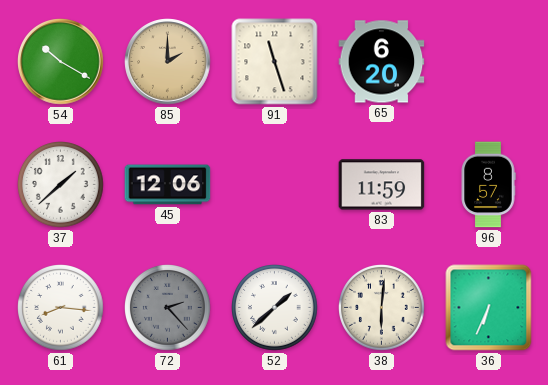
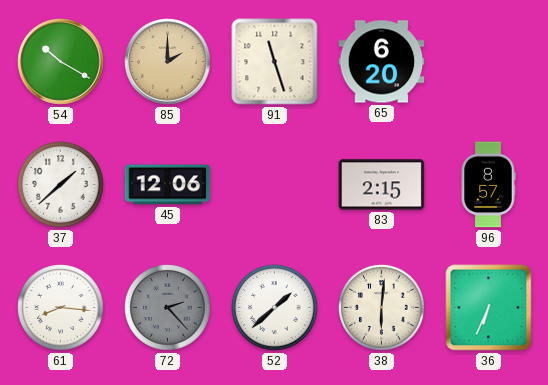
83: 11:59 -> 2:15 (382, 185)
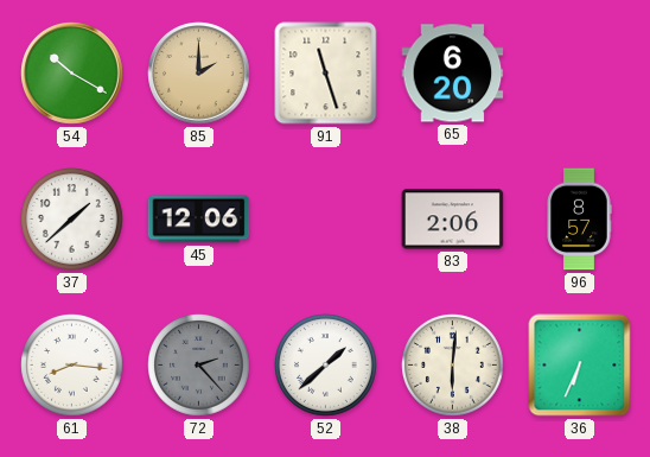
83: 2:15 -> 2:06 (453, 220)
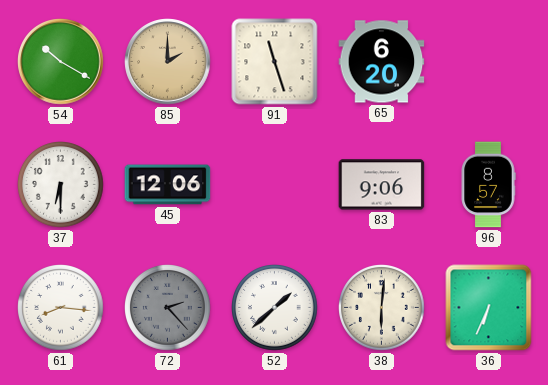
37: 1:38 -> 6:30 (61, 185)
83: 2:06 -> 9:06 (382, 185)
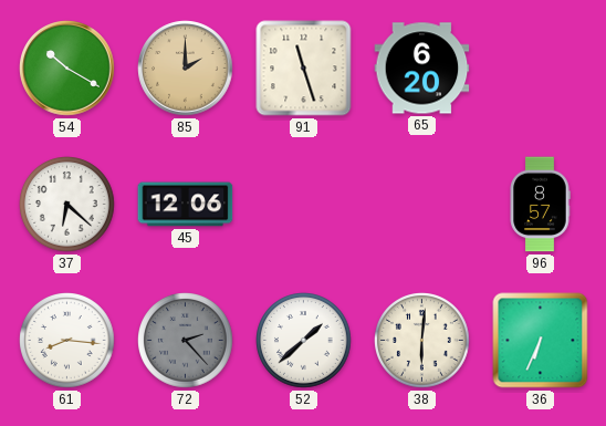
37: 6:30 -> 6:22 (67, 205)
83: 9:06 -> none (382, 185)
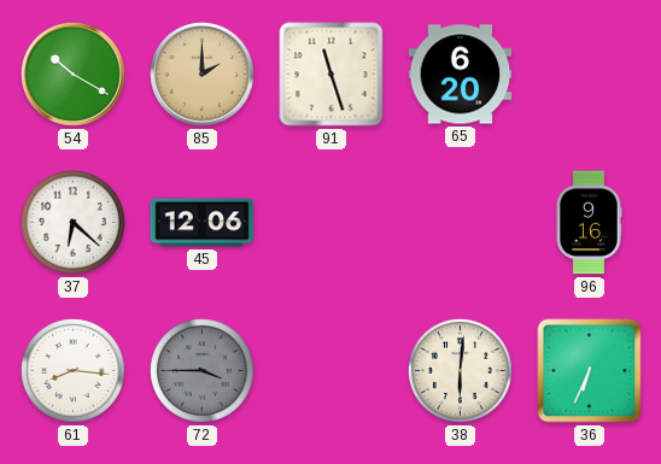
96: 8:57 -> 9:16 (589, 223)
72: 2:23 -> 3:45 (203, 371)
52: 1:38 -> none (304, 341)
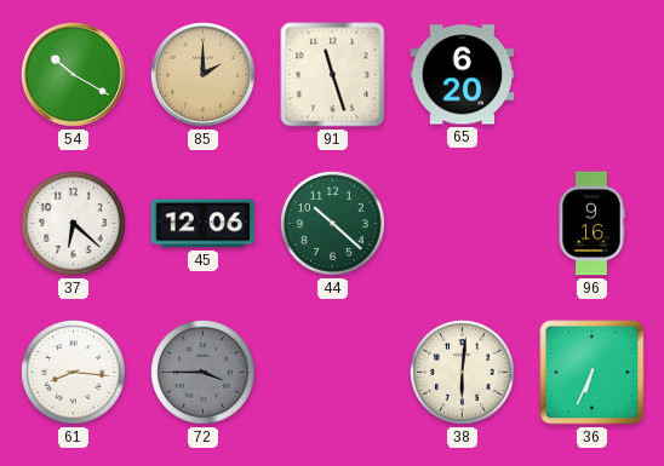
44: none -> 10:22 (333, 224)
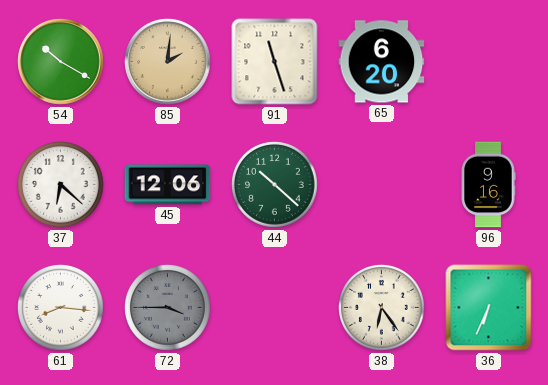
85: 2:00 -> 2:01 (168, 62)
38: 6:01 -> 6:24 (382, 308)
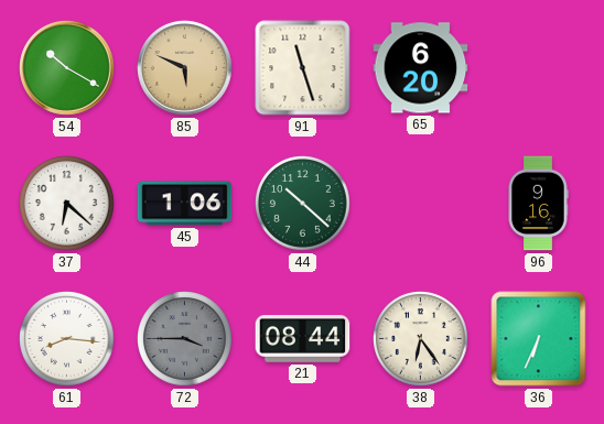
85: 2:01 -> 5:49 (185, 68)
45: 12:06 -> 1:06 (185, 204)
21: none -> 08:44 (303, 339)
